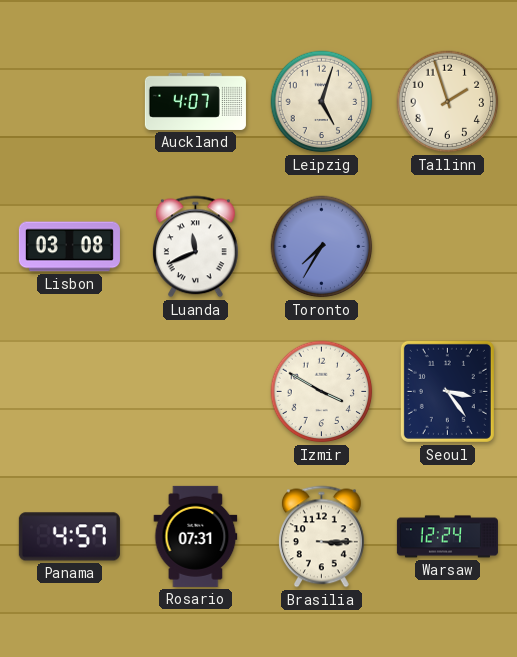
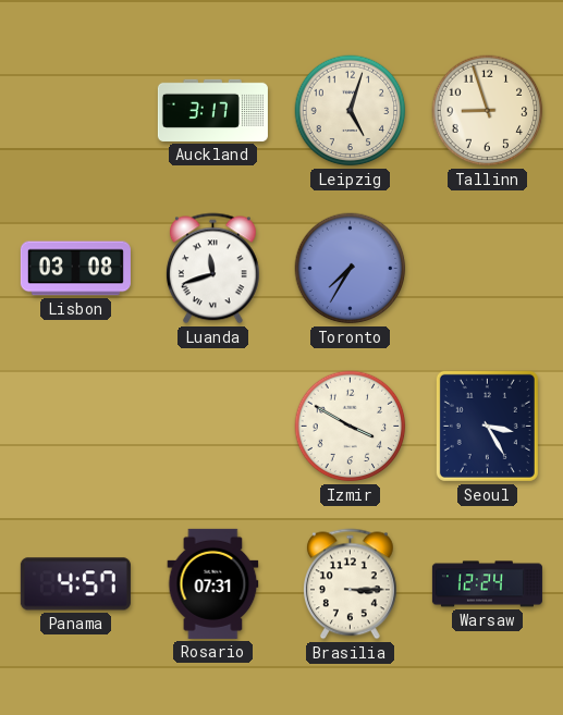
Auckland: 4:07 -> 3:17 (212, 110)
Tallinn: 1:57 -> 8:57 (488, 111)
Luanda: 11:41 -> 11:42 (212, 269)
Seoul: 3:24 -> 3:25 (487, 426)
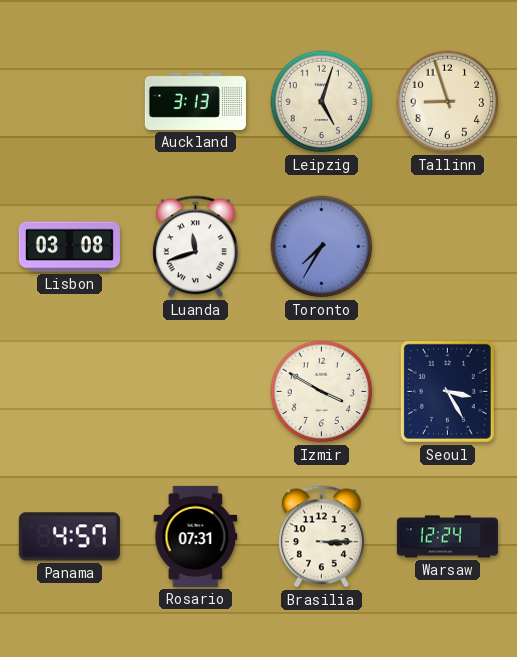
Auckland: 3:17 -> 3:13 (195, 101)
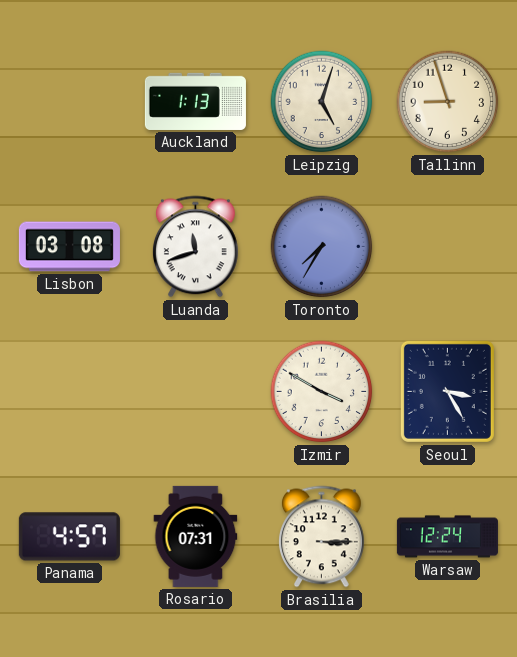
Auckland: 3:13 -> 1:13 (195, 101)
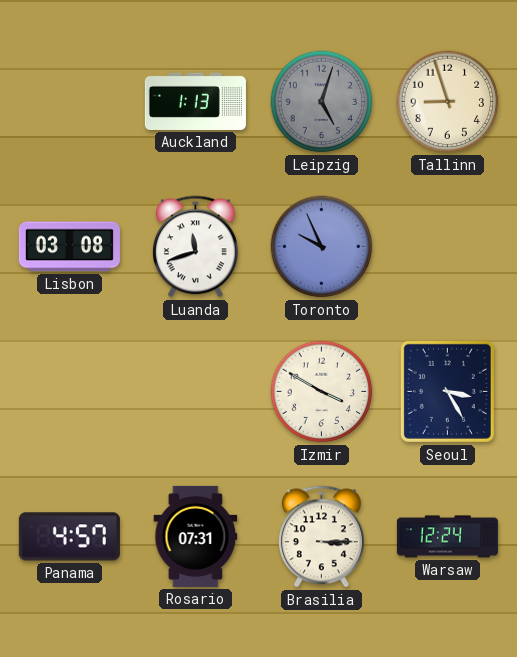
Leipzig dial: cream -> grey (322, 102)
Toronto: 7:35 -> 9:56 (322, 247)
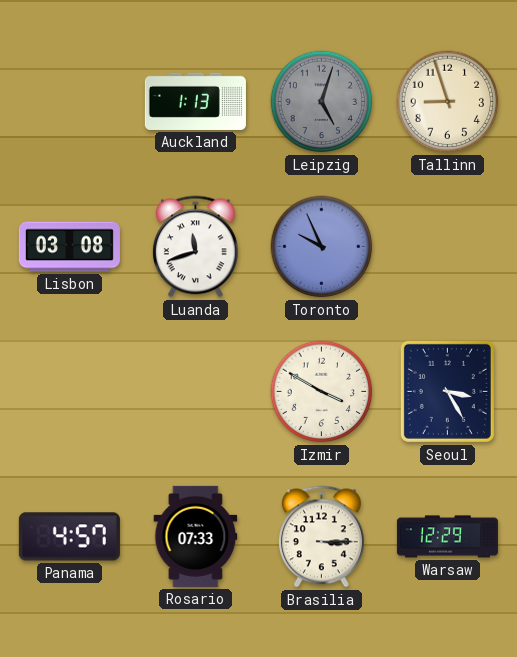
Rosario: 07:31 -> 07:33 (196, 536)
Warsaw: 12:24 -> 12:29 (447, 537)
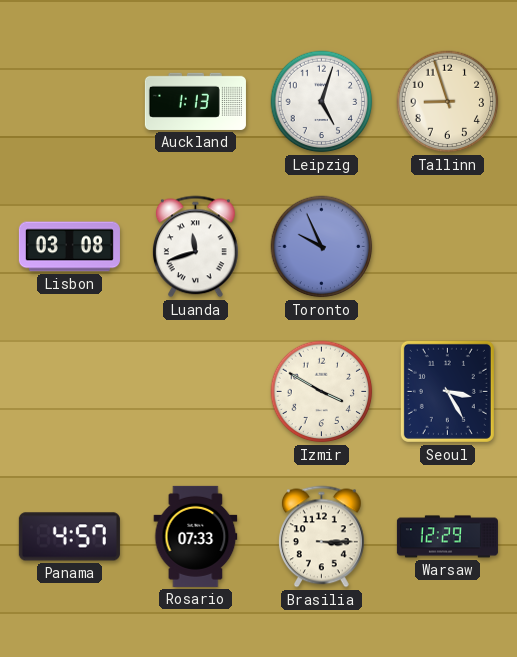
Leipzig dial: grey -> white (322, 102)
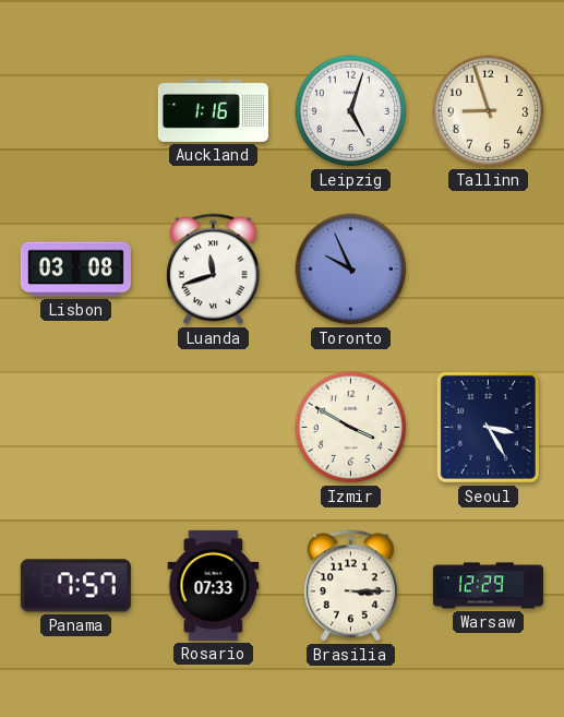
Auckland: 1:13 -> 1:16 (213, 110)
Panama: 4:57 -> 7:57 (75, 586)
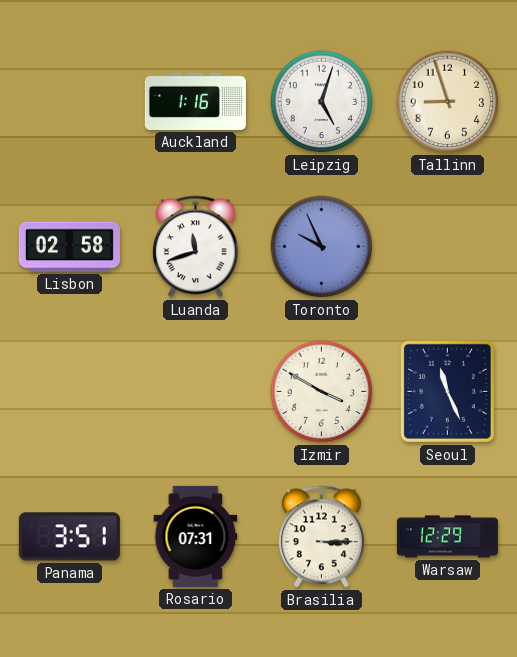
Lisbon: 03:08 -> 02:58 (69, 247)
Seoul: 3:25 -> 11:26 (447, 391)
Panama: 7:57 -> 3:51 (69, 537)
Rosario: 07:33 -> 07:31 (196, 536)
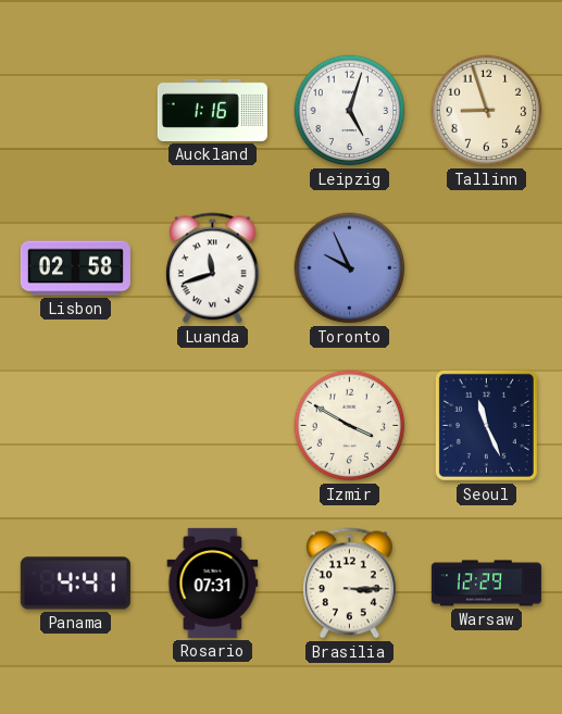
Panama: 3:51 -> 4:41 (75, 584)
